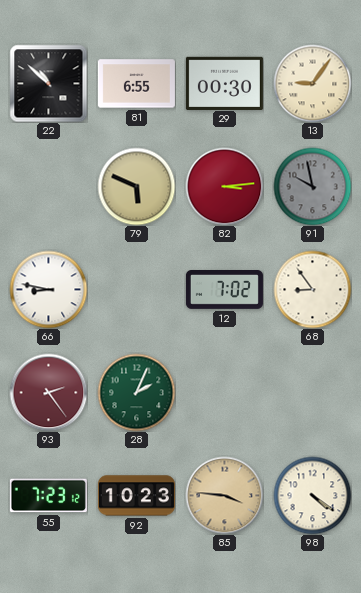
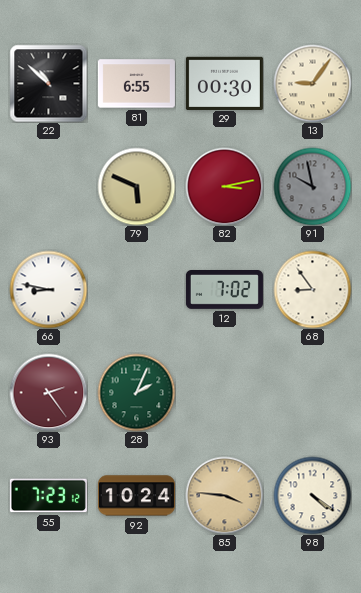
82: 3:14 -> 3:13 (224, 186)
92: 10:23 -> 10:24 (136, 496)
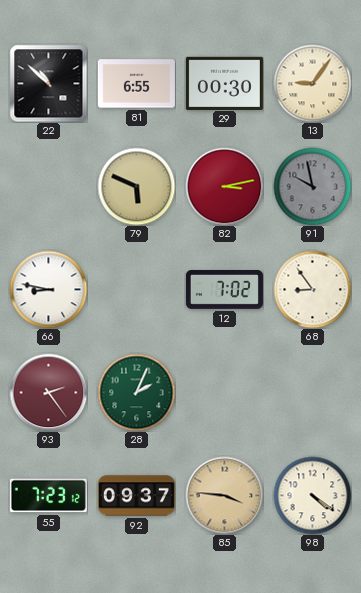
92: 10:24 -> 09:37 (136, 496)
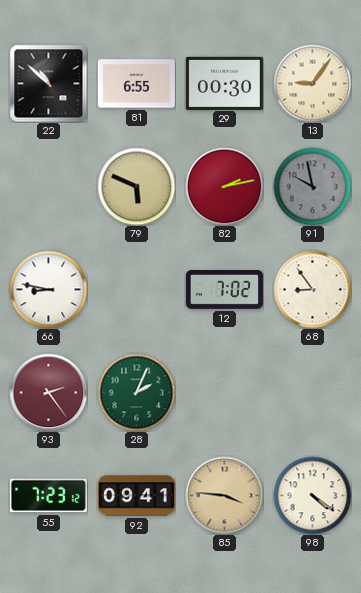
82: 3:13 -> 2:13 (224, 186)
92: 09:37 -> 09:41 (136, 496)
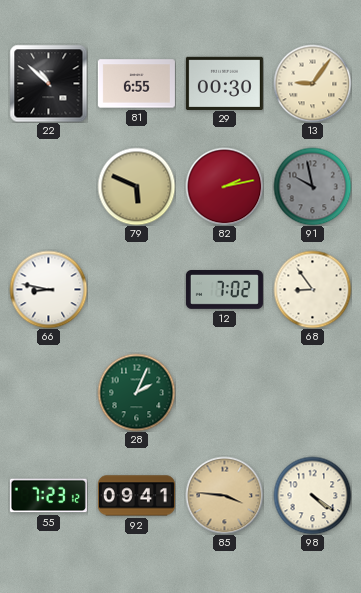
93: 2:24 -> none (48, 392)
